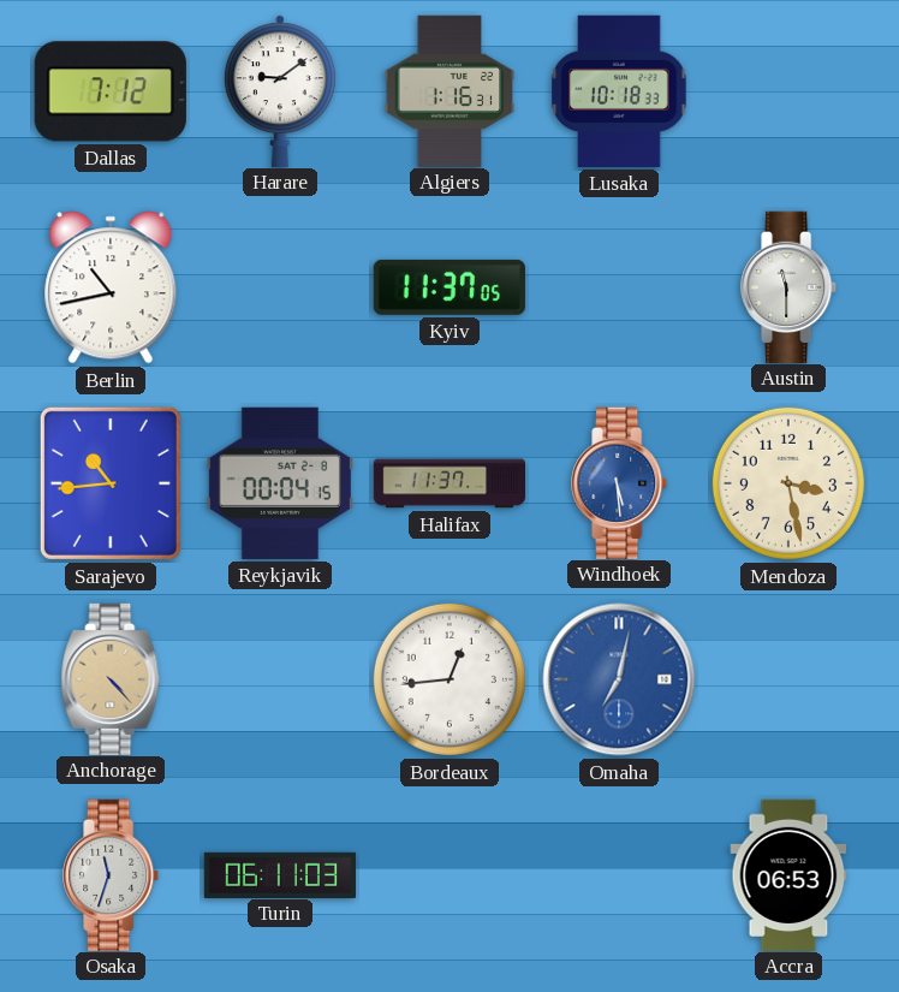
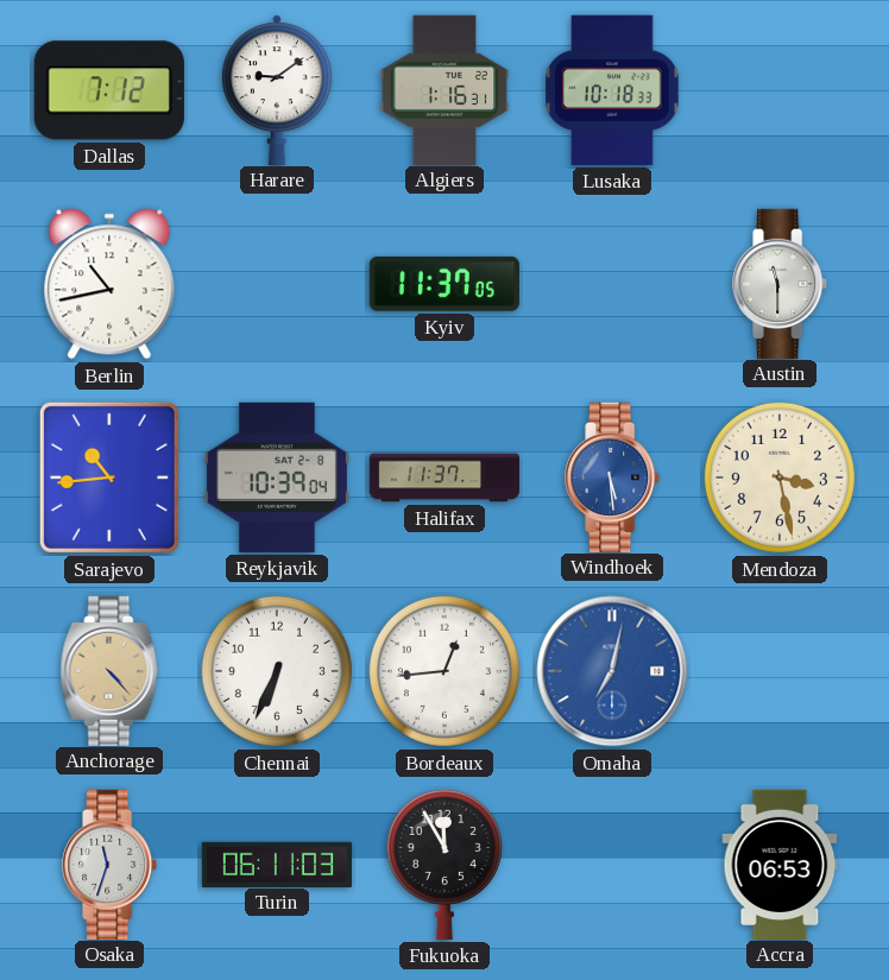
Reykjavik: 00:04 -> 10:39 (277, 478)
Chennai: none -> 6:34 (277, 671)
Fukuoka: none -> 11:55 (444, 864)
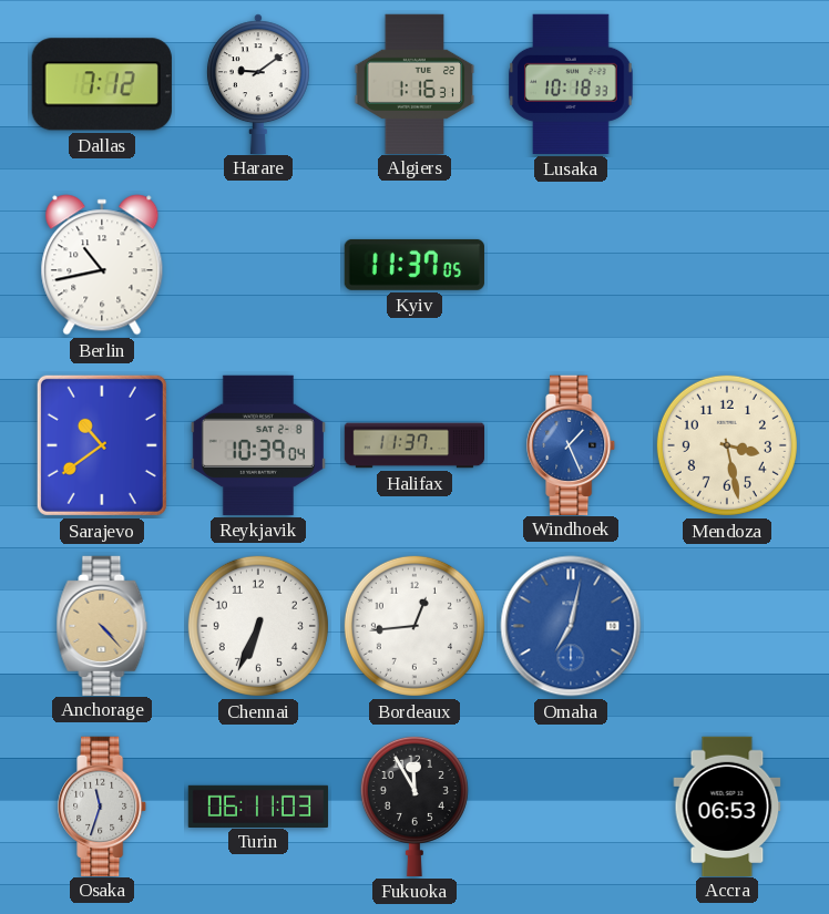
Austin: 11:30 -> none (781, 283)
Sarajevo: 10:44 -> 10:39 (102, 445)
Windhoek: 5:29 -> 1:26 (572, 444)
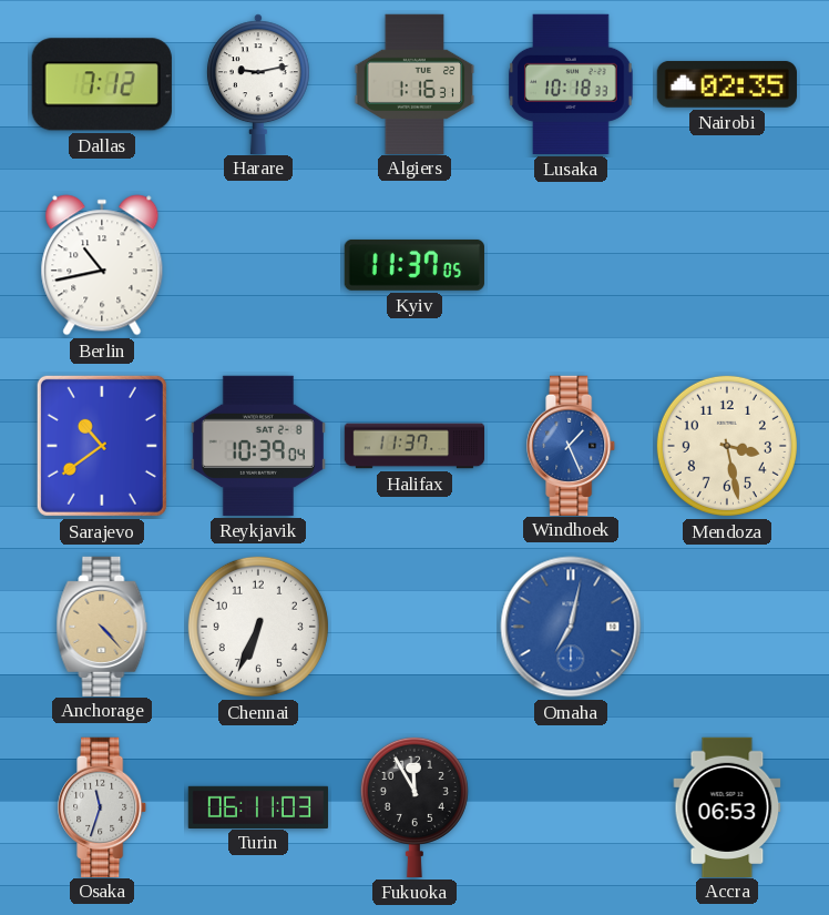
Harare: 9:09 -> 9:13 (258, 83)
Nairobi: none -> 02:35 (727, 84)
Bordeaux: 12:44 -> none (415, 626)
